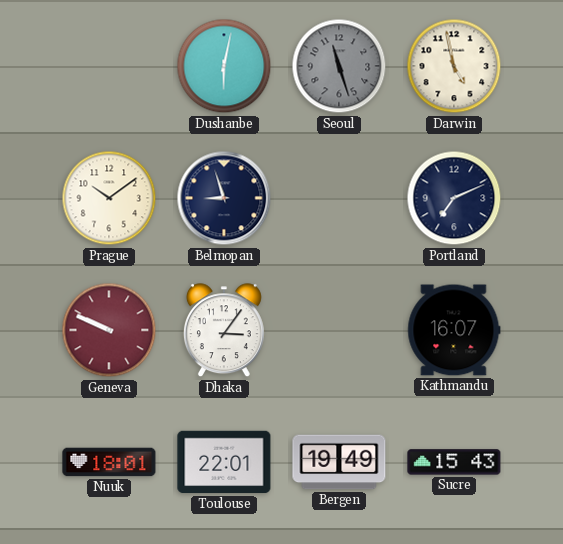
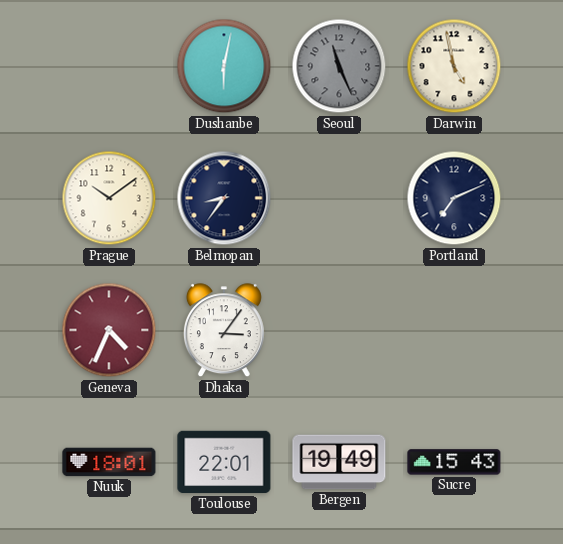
Seoul: 11:27 -> 11:26 (339, 66)
Belmopan: 8:57 -> 8:36 (224, 198)
Geneva: 9:49 -> 4:34 (109, 330)
Kathmandu: 16:07 -> none (454, 330)
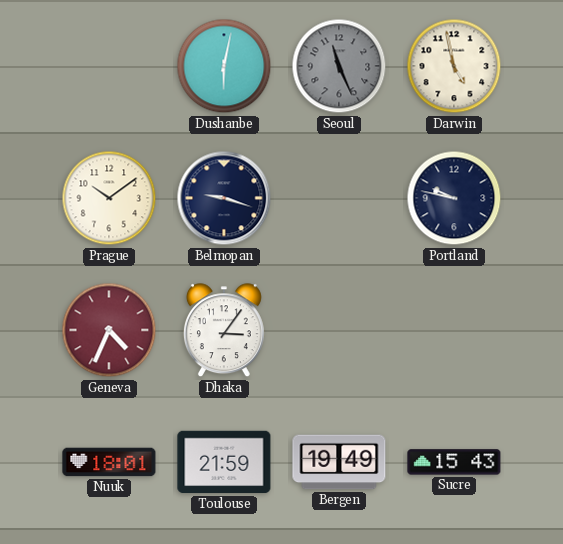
Belmopan: 8:36 -> 9:18 (224, 198)
Portland: 7:11 -> 9:47 (454, 198)
Toulouse: 22:01 -> 21:59 (224, 462)
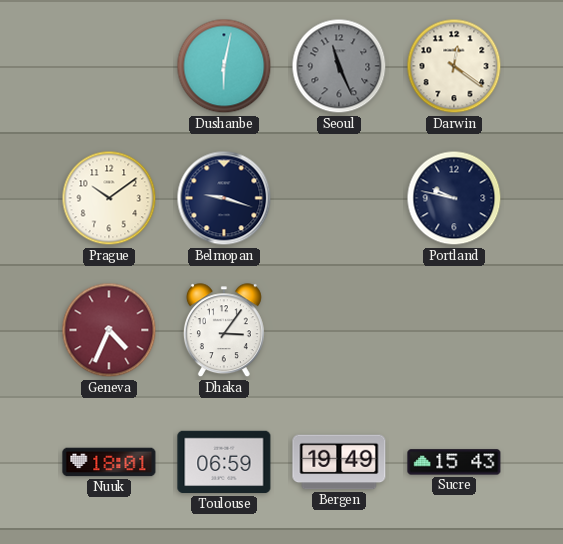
Darwin: 4:58 -> 12:21 (454, 66)
Toulouse: 21:59 -> 06:59 (224, 462)
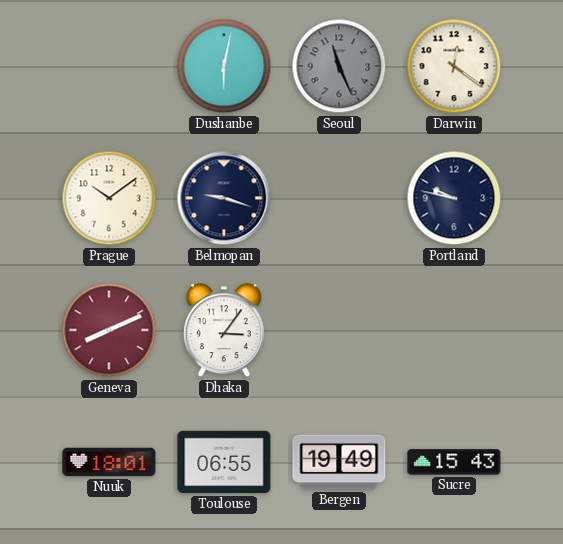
Geneva: 4:34 -> 8:11 (109, 330)
Toulouse: 06:59 -> 06:55 (224, 462)
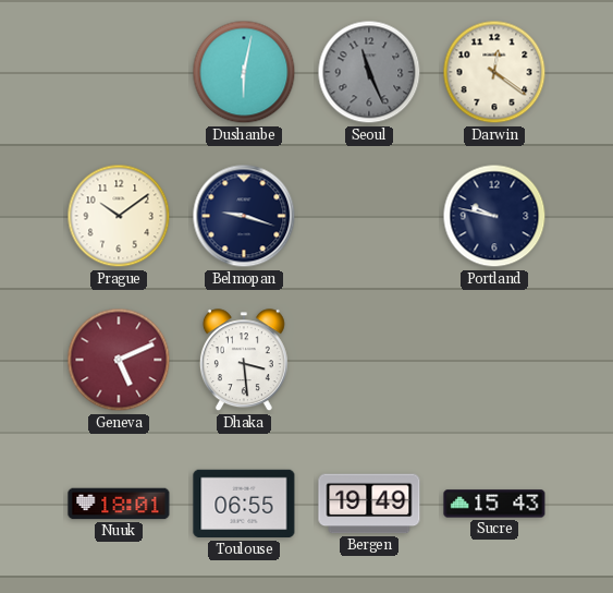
Geneva: 8:11 -> 5:11 (119, 360)
Dhaka: 3:06 -> 3:29 (244, 361)
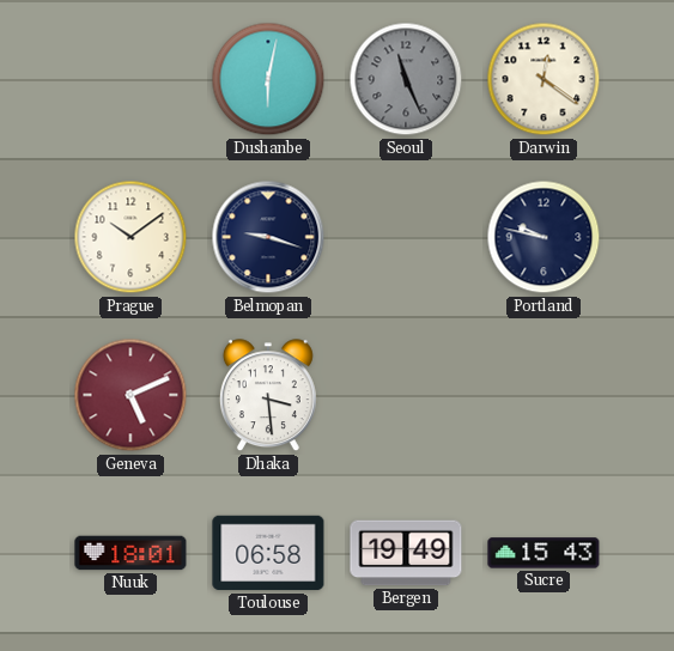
Toulouse: 06:55 -> 06:58 (268, 553)
